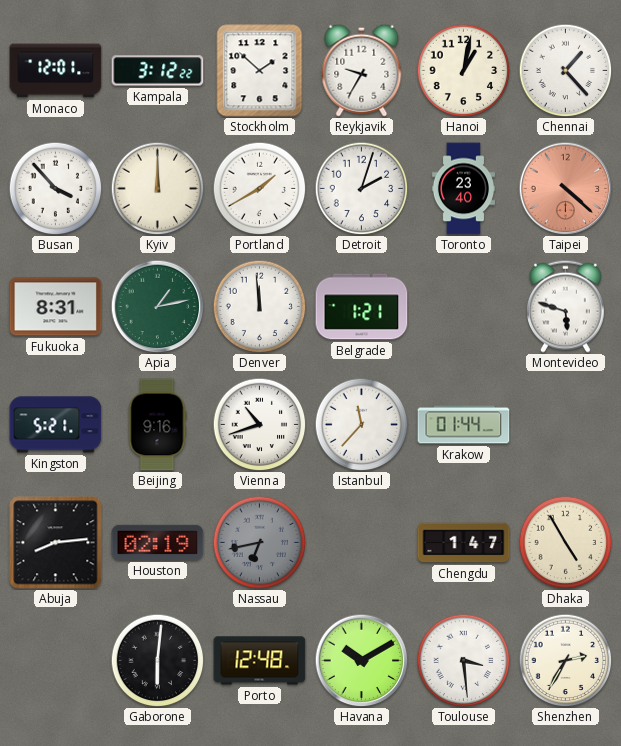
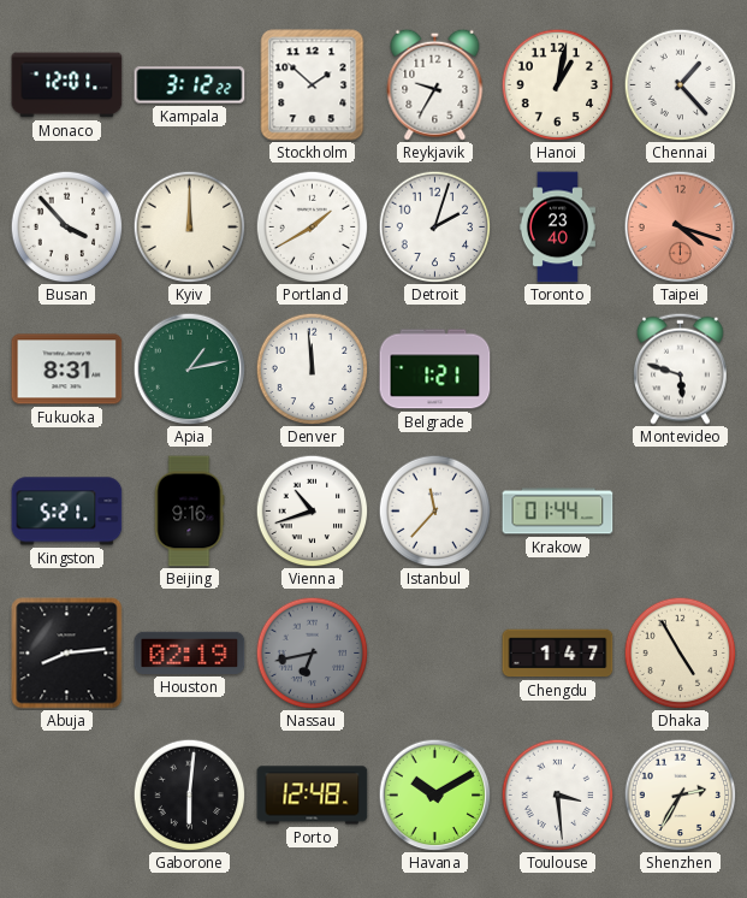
Taipei: 4:22 -> 4:18 (680, 226)
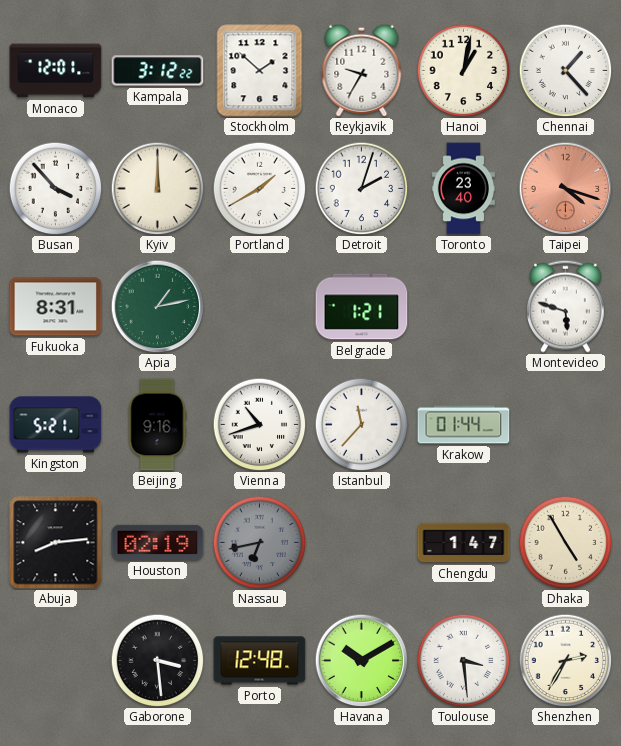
Denver: 11:59 -> none (312, 368)
Gaborone: 6:01 -> 3:29 (157, 660)
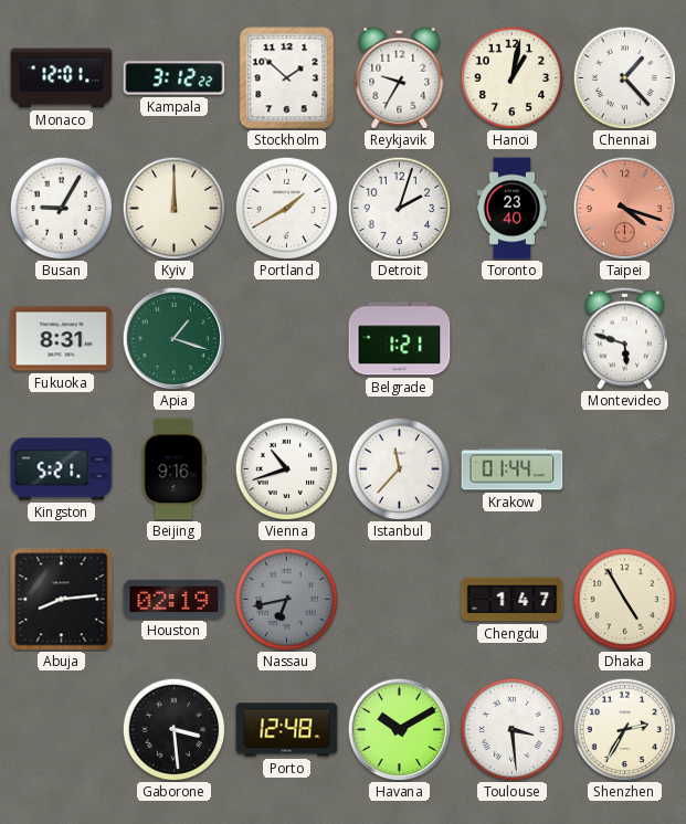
Busan: 3:53 -> 9:05 (61, 208)
Apia: 1:13 -> 1:18 (173, 338)
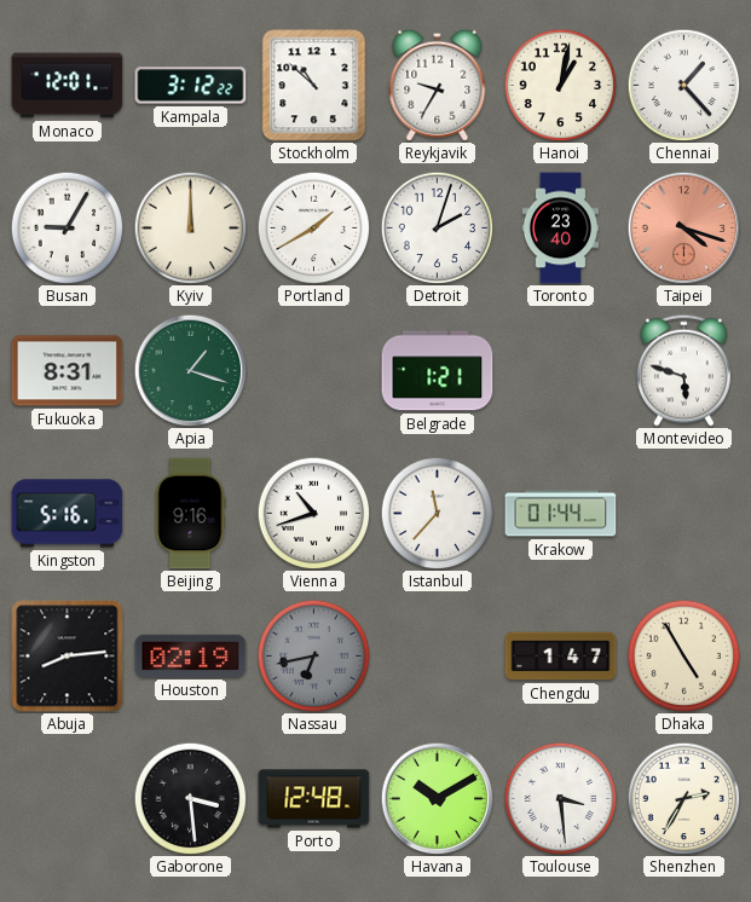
Stockholm: 1:52 -> 10:52 (314, 86)
Kingston: 5:21 -> 5:16 (68, 514)
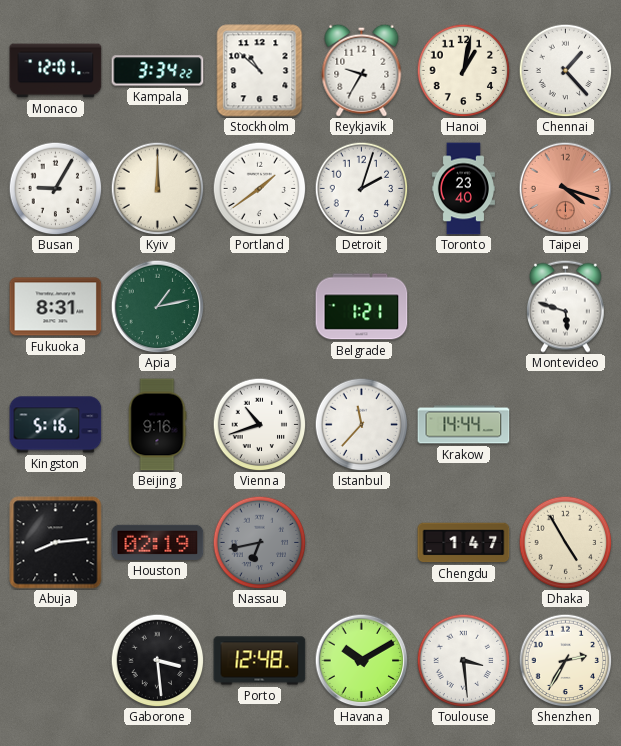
Kampala: 3:12 -> 3:34 (158, 71)
Portland: 1:40 -> 1:39 (259, 188)
Apia: 1:18 -> 1:13 (157, 306)
Krakow: 01:44 -> 14:44 (464, 425)
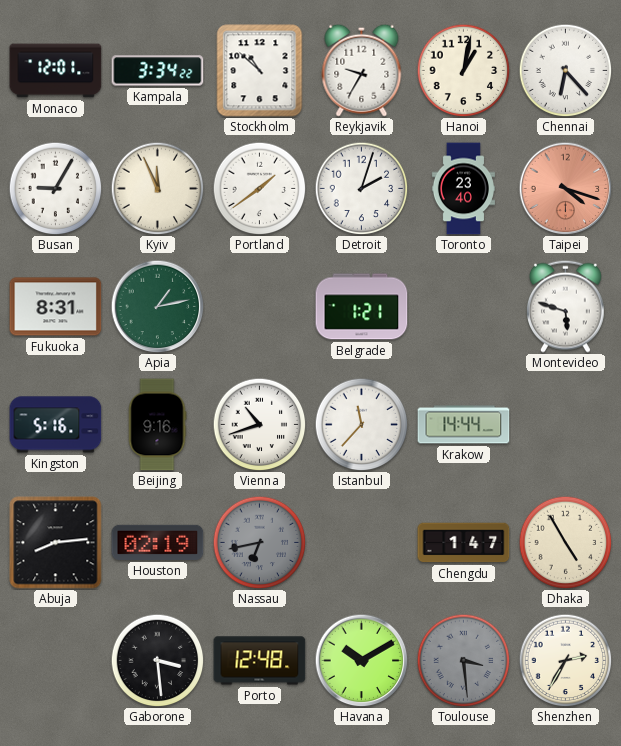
Chennai: 1:23 -> 6:23 (565, 70)
Kyiv: 12:00 -> 11:56 (157, 188)
Toulouse dial: white -> grey (463, 660)
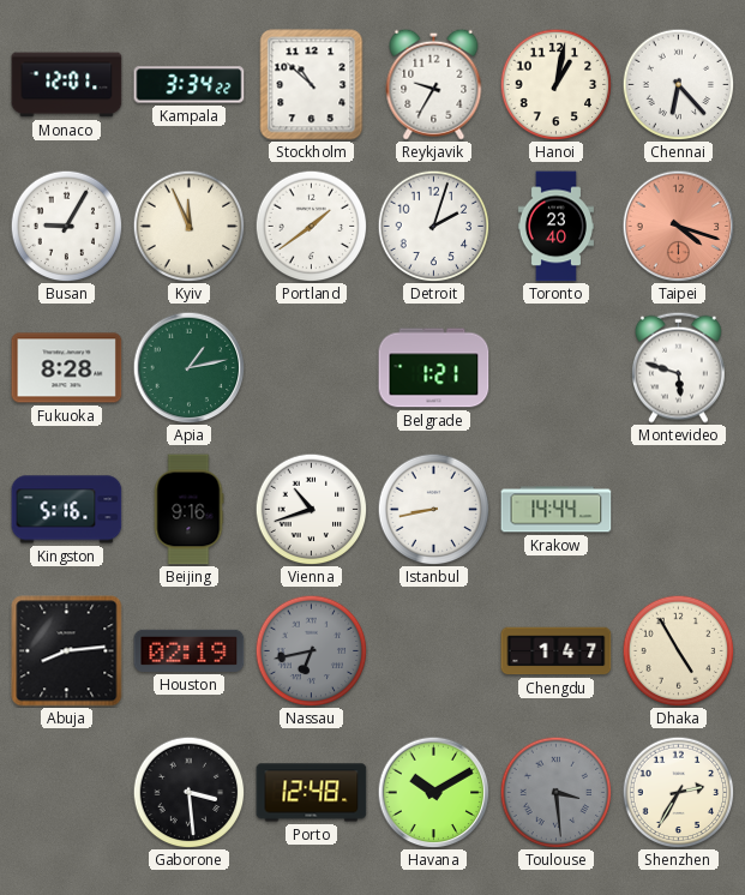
Fukuoka: 8:31 -> 8:28 (67, 368)
Istanbul: 11:37 -> 8:43 (433, 509)
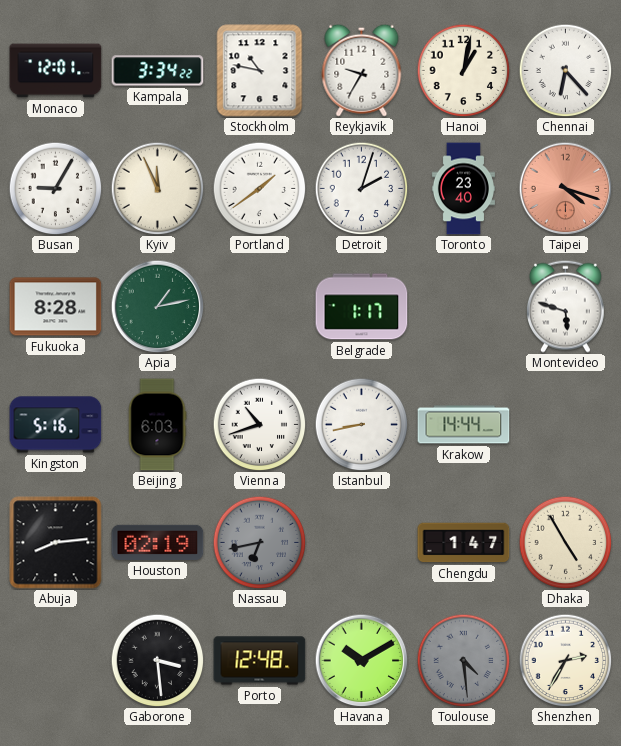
Stockholm: 10:52 -> 10:47 (260, 71)
Belgrade: 1:21 -> 1:17 (362, 307)
Beijing: 9:16 -> 6:03 (157, 425)
Toulouse: 3:29 -> 4:29 (463, 660)
